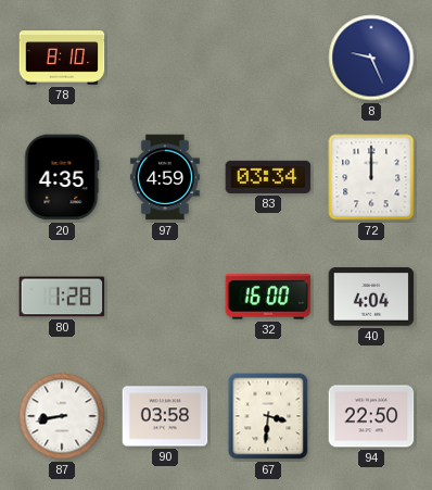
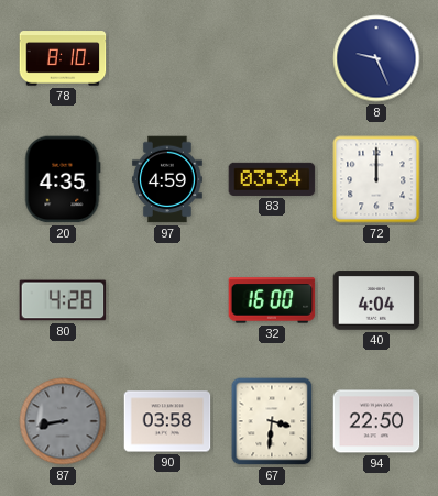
80: 1:28 -> 4:28 (63, 300)
87 dial: white -> grey (63, 421)
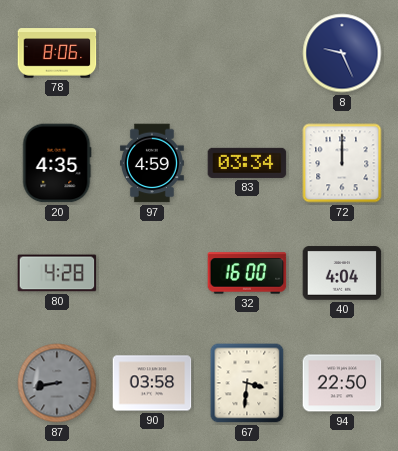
78: 8:10 -> 8:06 (57, 53)
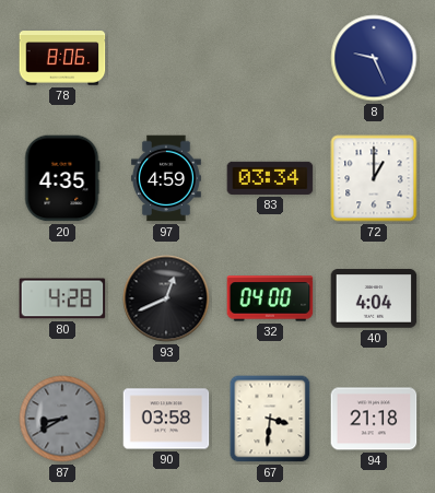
72: 12:00 -> 1:00 (374, 178)
93: none -> 12:41 (166, 298)
32: 16:00 -> 04:00 (270, 298)
87: 8:43 -> 8:40 (62, 419)
94: 22:50 -> 21:18 (374, 419)
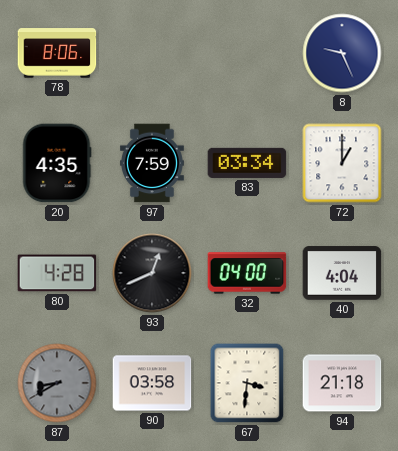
97: 4:59 -> 7:59 (152, 163)
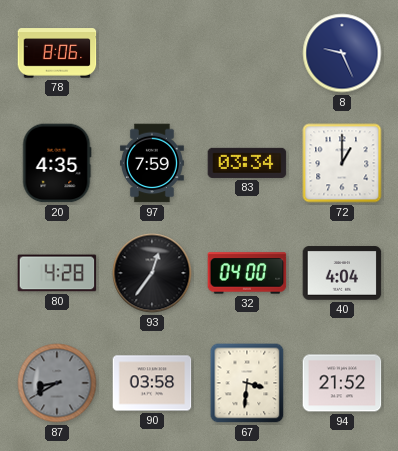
93: 12:41 -> 12:36 (152, 273)
94: 21:18 -> 21:52 (342, 383)
